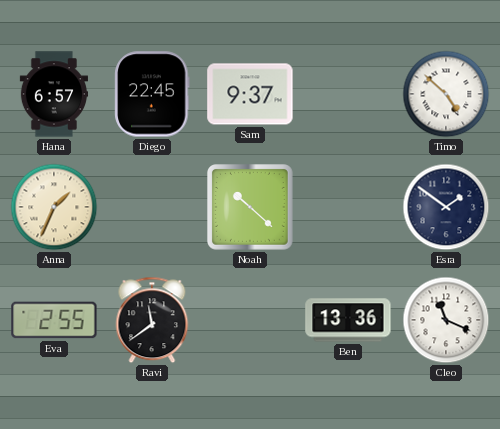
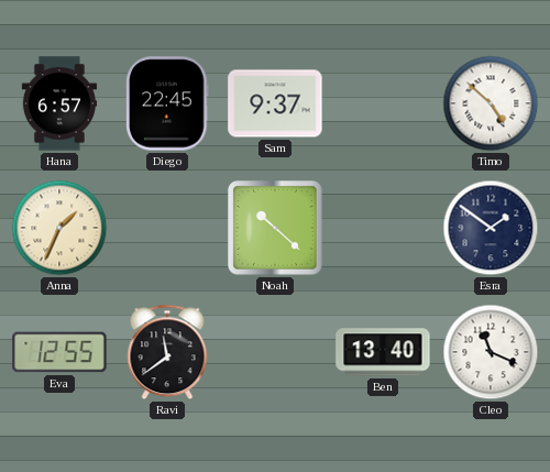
Eva: 2:55 -> 12:55 (59, 352)
Ben: 13:36 -> 13:40 (383, 352)
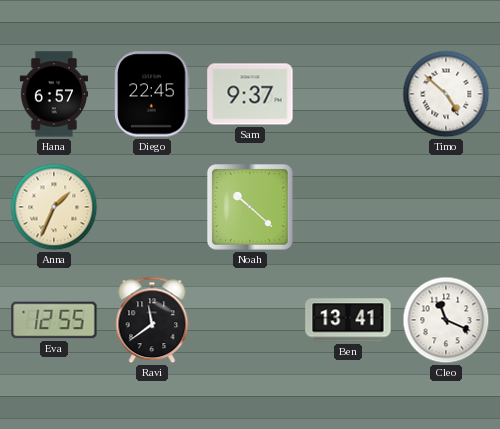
Esra: 1:51 -> none (491, 228)
Ben: 13:40 -> 13:41 (348, 320)
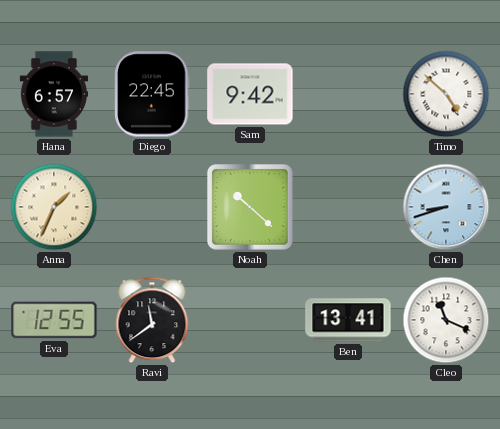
Sam: 9:37 -> 9:42 (250, 94)
Chen: none -> 8:42 (446, 207)
